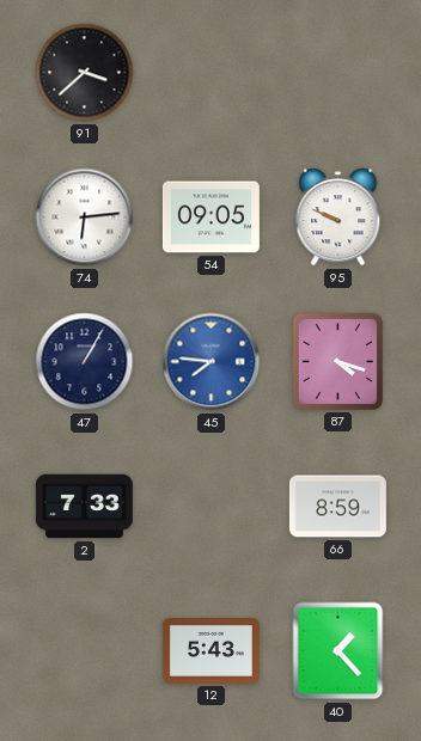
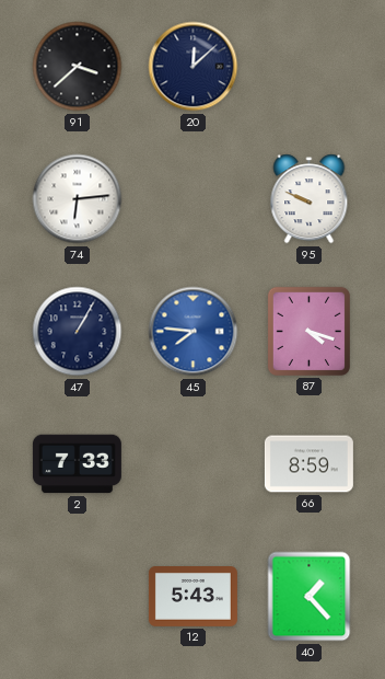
20: none -> 12:08 (194, 67)
54: 09:05 -> none (210, 218)
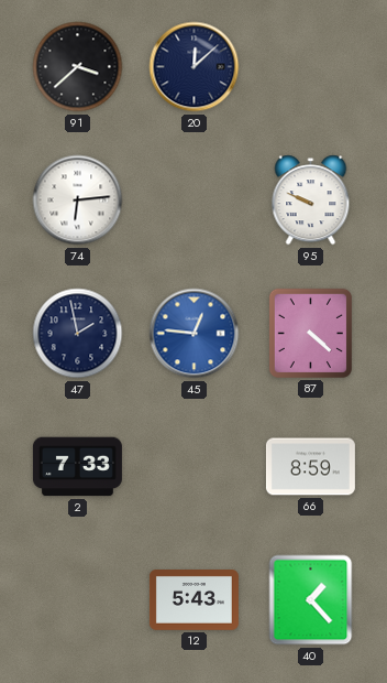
47: 1:05 -> 1:58 (78, 334)
45: 7:46 -> 12:46 (195, 334)
87: 4:18 -> 4:22 (310, 333)
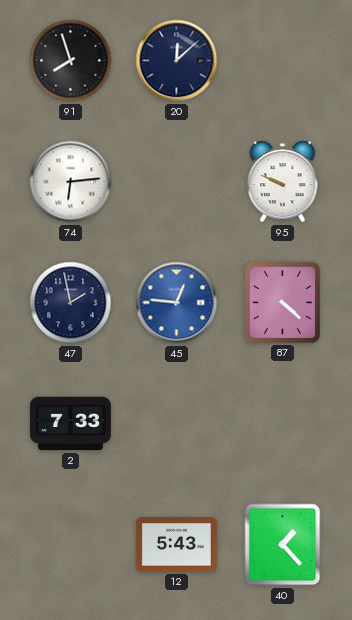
91: 3:38 -> 7:57 (71, 61)
66: 8:59 -> none (310, 467)
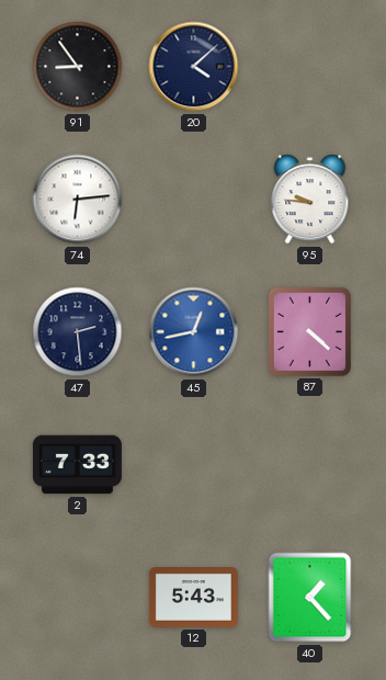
91: 7:57 -> 8:54 (78, 67)
20: 12:08 -> 4:08 (194, 67)
95: 9:49 -> 9:46 (310, 200)
47: 1:58 -> 2:29 (78, 332)
45: 12:46 -> 12:43 (194, 332)
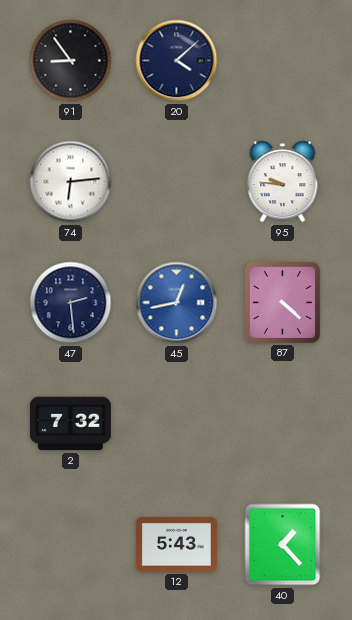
2: 7:33 -> 7:32 (70, 424)
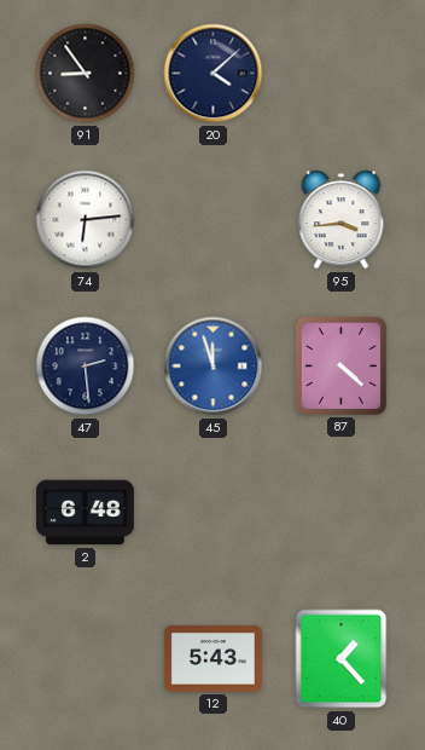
95: 9:46 -> 3:44 (342, 220)
45: 12:43 -> 11:57 (214, 367)
2: 7:32 -> 6:48 (85, 513)
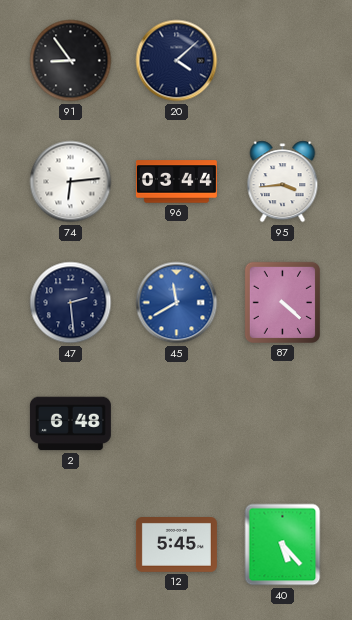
96: none -> 03:44 (176, 182)
45: 11:57 -> 11:40 (177, 303)
12: 5:43 -> 5:45 (176, 545)
40: 1:23 -> 5:23 (283, 545)
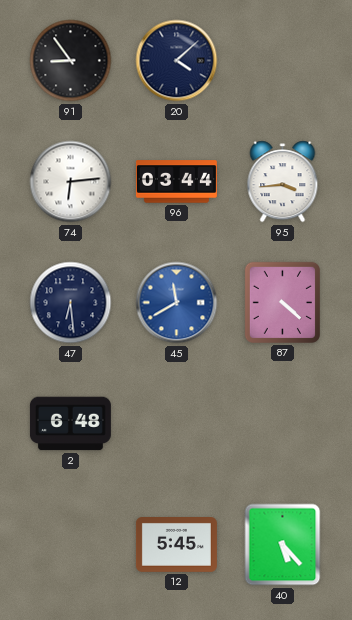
47: 2:29 -> 6:29 (71, 303)
